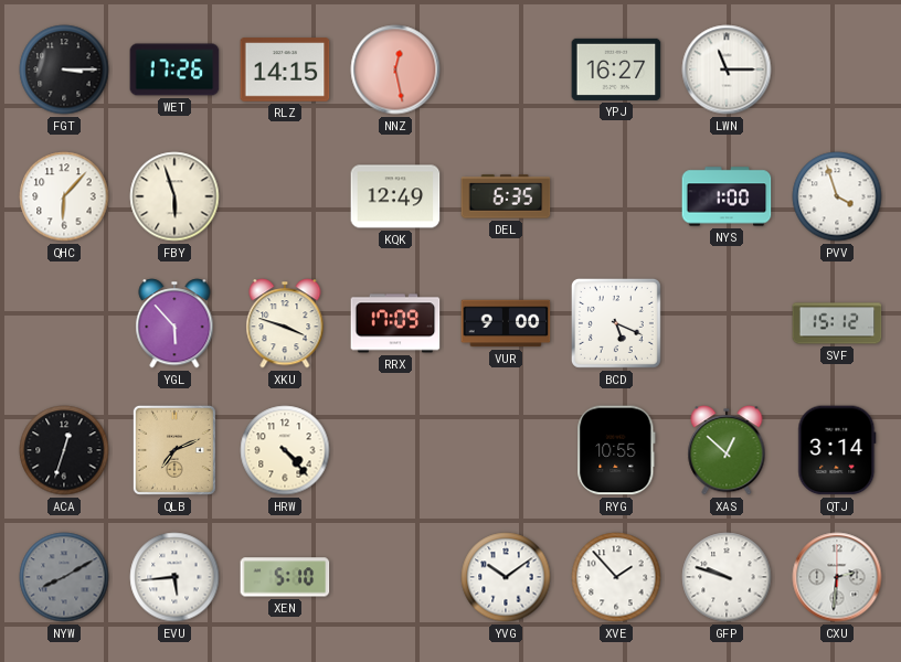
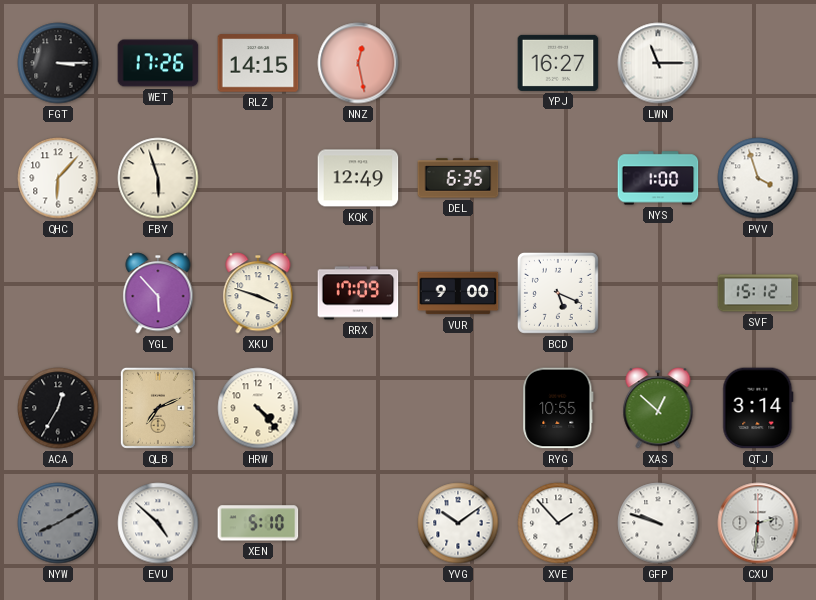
ACA: 12:33 -> 12:35 (58, 408)
EVU: 5:44 -> 4:52 (158, 523)
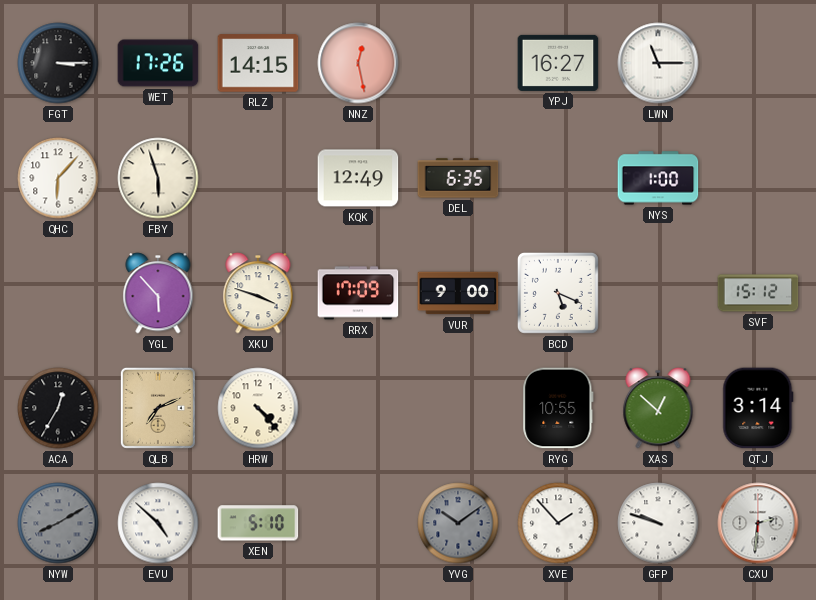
PVV: 3:57 -> none (758, 178)
YVG dial: white -> grey (458, 523)
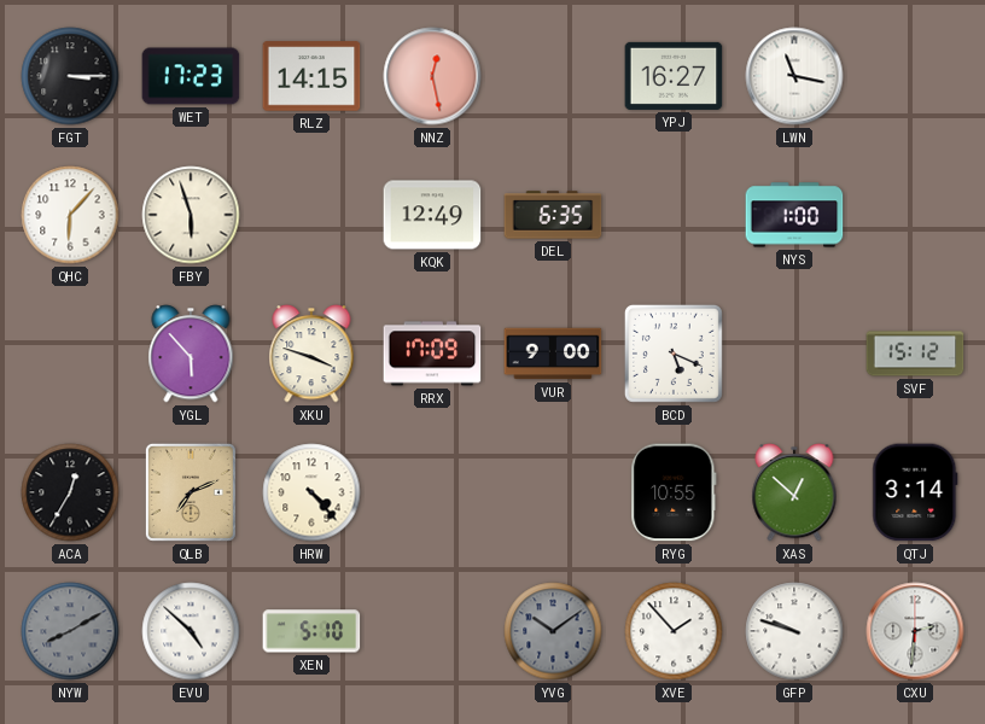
WET: 17:26 -> 17:23 (191, 76)
LWN: 11:15 -> 11:17 (794, 76)
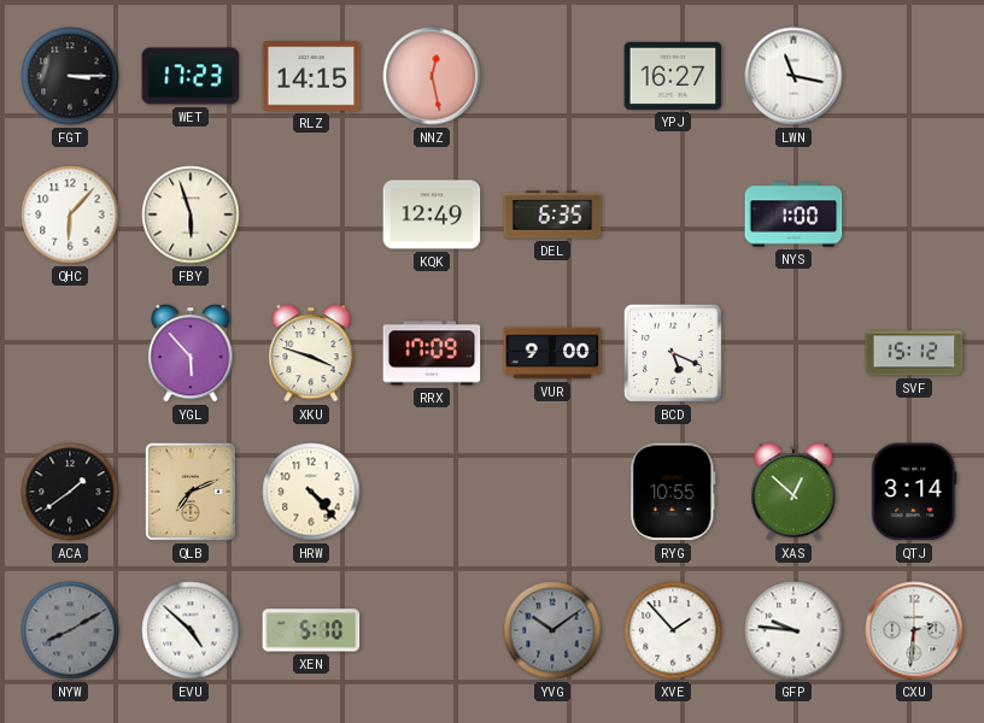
ACA: 12:35 -> 1:39 (70, 492)
GFP: 9:48 -> 9:46 (793, 630)
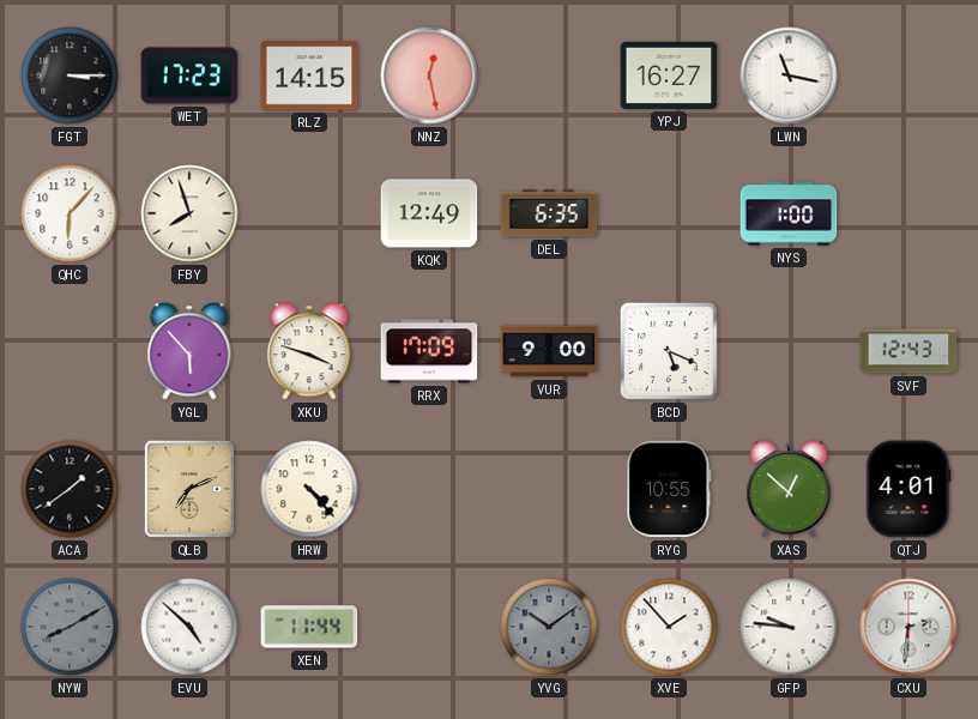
FBY: 5:57 -> 7:57 (189, 213)
SVF: 15:12 -> 12:43 (908, 351)
QTJ: 3:14 -> 4:01 (908, 489)
XEN: 5:10 -> 11:44 (309, 627)
